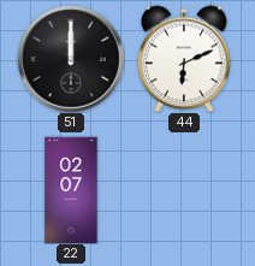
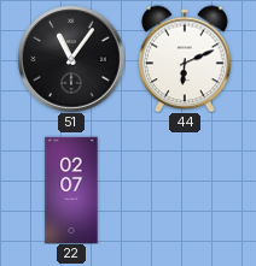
51: 12:00 -> 11:06 (71, 59)
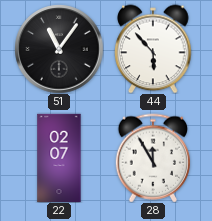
44: 6:11 -> 5:53 (153, 49)
28: none -> 11:55 (152, 158)
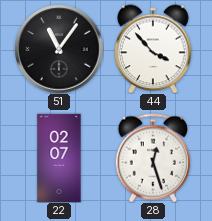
44: 5:53 -> 3:53 (153, 49)
28: 11:55 -> 12:27 (152, 158)
